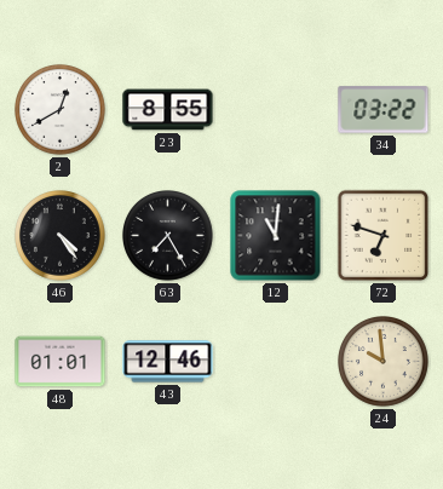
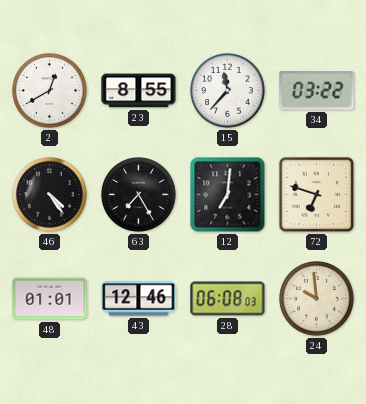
15: none -> 11:37 (228, 91)
12: 11:01 -> 7:01 (228, 195)
28: none -> 06:08 (228, 299)
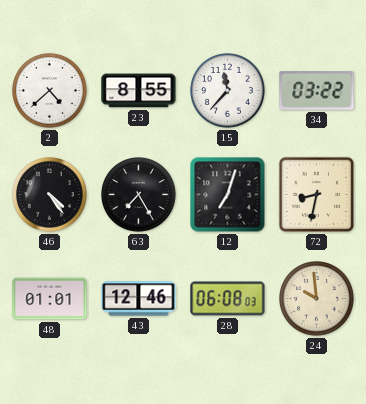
2: 12:40 -> 4:38 (50, 91)
12: 7:01 -> 7:03 (228, 195)
72: 6:48 -> 8:32 (317, 195)
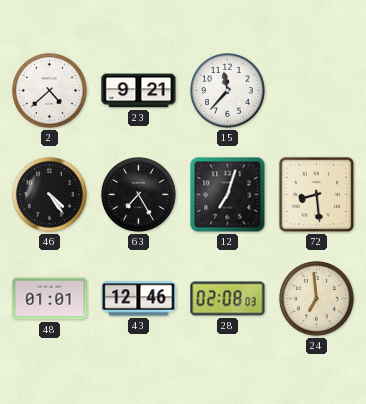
23: 8:55 -> 9:21 (139, 91)
34: 03:22 -> none (317, 91)
72: 8:32 -> 8:29 (317, 195)
28: 06:08 -> 02:08 (228, 299)
24: 9:59 -> 6:59 (317, 299)
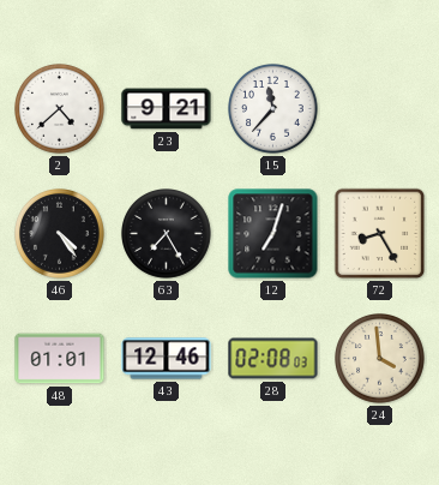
72: 8:29 -> 8:25 (380, 234)
24: 6:59 -> 3:59 (380, 359)
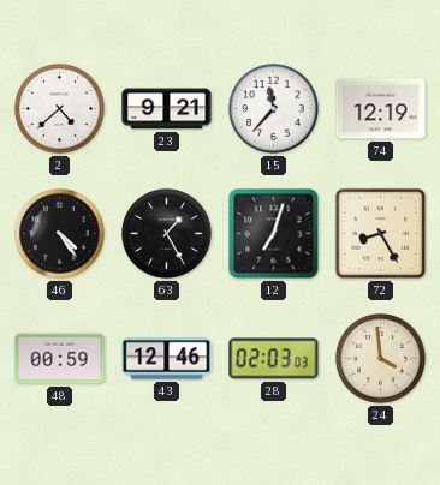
74: none -> 12:19 (381, 109)
63: 7:25 -> 1:25 (167, 234)
48: 01:01 -> 00:59 (60, 359)
28: 02:08 -> 02:03 (274, 359)
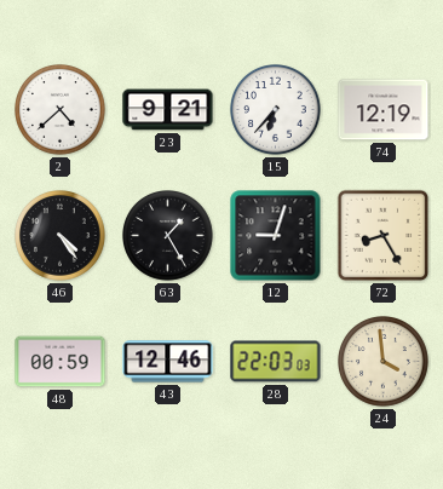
15: 11:37 -> 6:37 (276, 110)
12: 7:03 -> 9:03 (276, 236)
28: 02:03 -> 22:03 (276, 362)
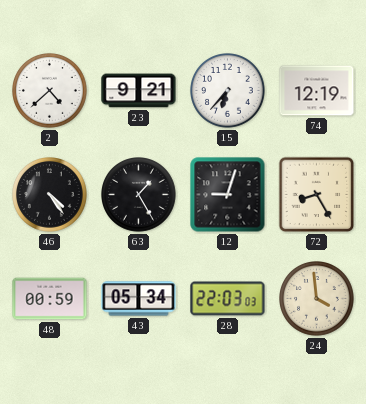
43: 12:46 -> 05:34 (139, 299)
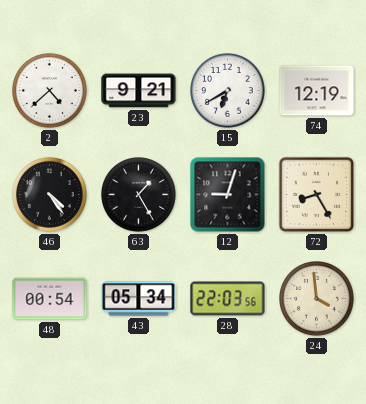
15: 6:37 -> 6:40 (228, 91)
48: 00:59 -> 00:54 (50, 299)
28: 22:03:03 -> 22:03:56 (228, 299)
